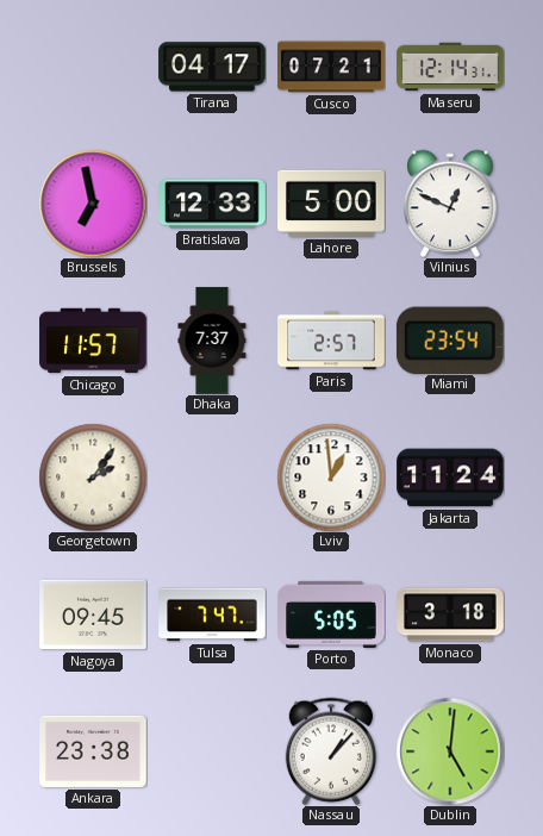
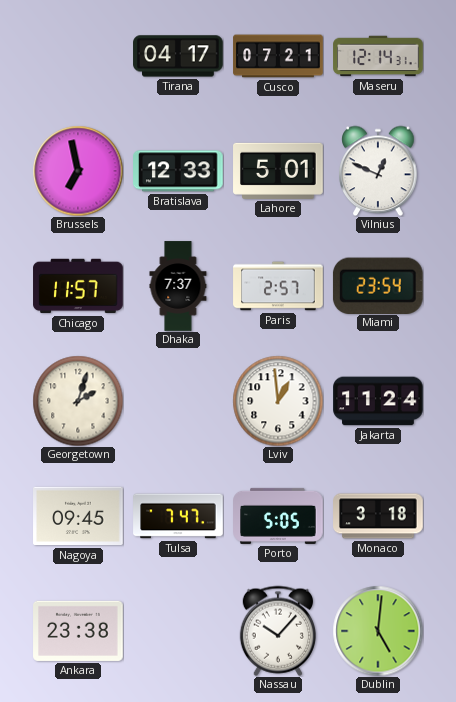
Lahore: 5:00 -> 5:01 (278, 171)
Georgetown: 2:06 -> 2:03 (78, 401)
Nassau: 1:07 -> 10:07 (277, 631)
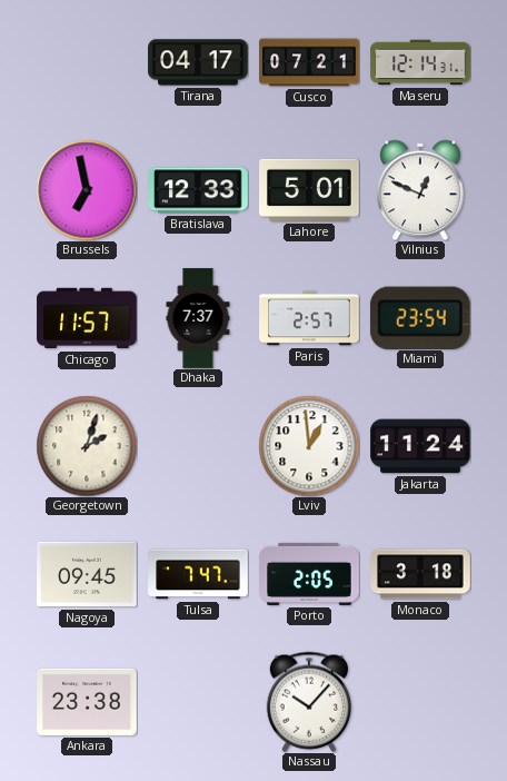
Porto: 5:05 -> 2:05 (309, 574)
Dublin: 5:01 -> none (378, 631)
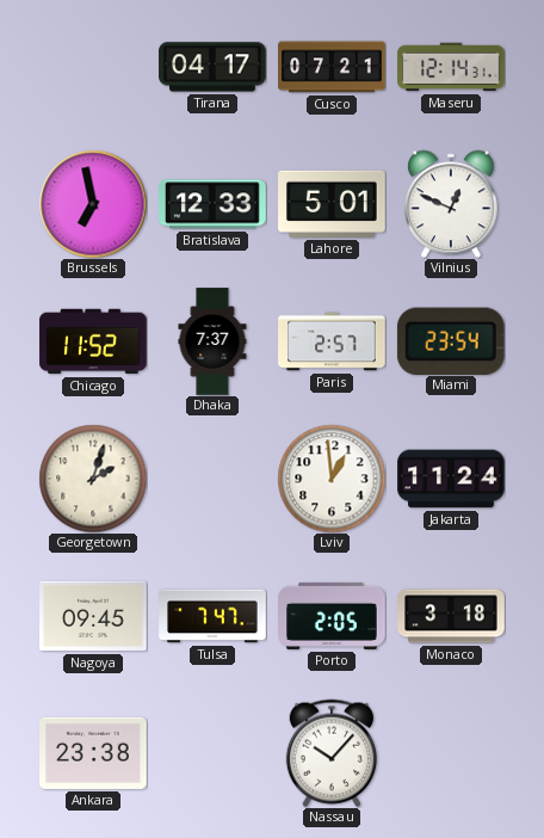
Chicago: 11:57 -> 11:52 (93, 341)
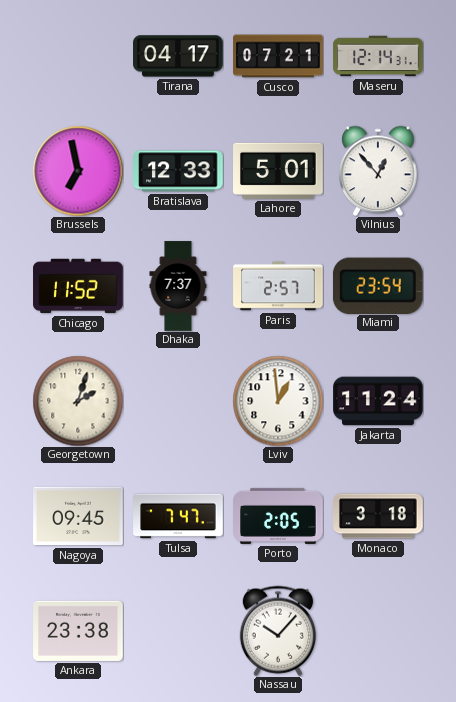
Vilnius: 12:49 -> 12:53 (378, 171)
